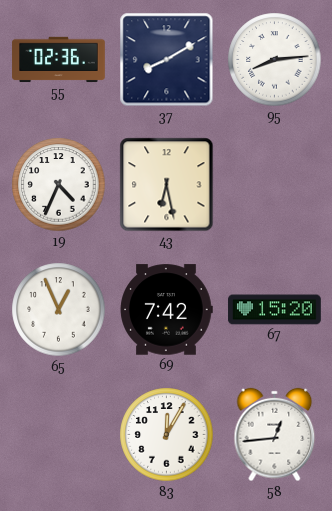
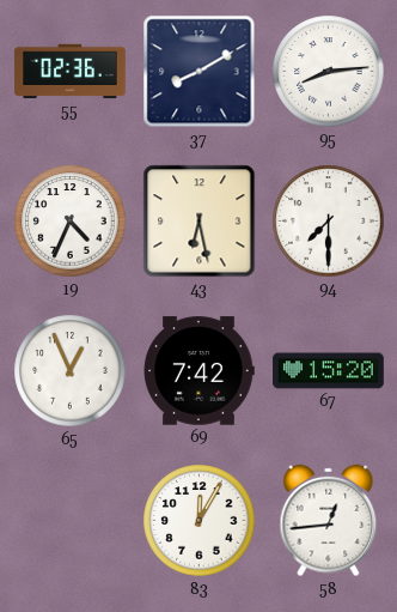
94: none -> 7:30 (329, 222)
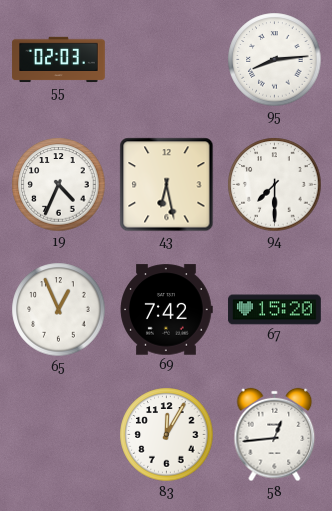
55: 02:36 -> 02:03 (59, 60)
37: 8:10 -> none (200, 72)
